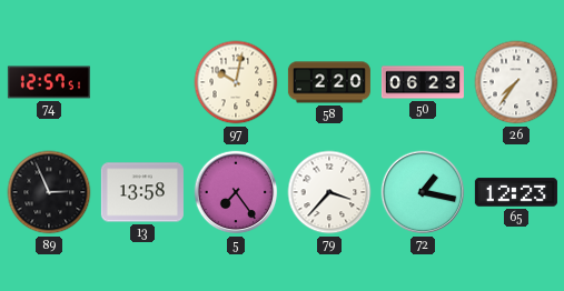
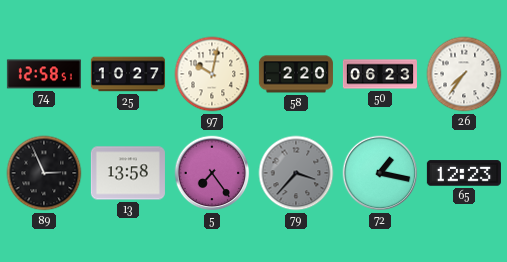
74: 12:57 -> 12:58 (44, 74)
25: none -> 10:27 (128, 74)
79 dial: white -> grey (296, 173)
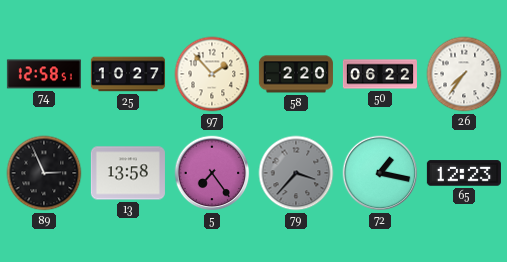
97: 10:02 -> 1:53 (212, 74)
50: 06:23 -> 06:22 (380, 74)
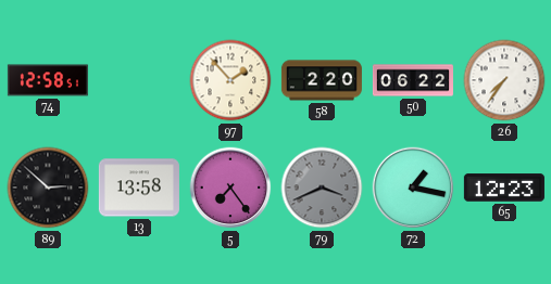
25: 10:27 -> none (128, 74)
89: 2:56 -> 2:52 (48, 188)
79: 3:37 -> 3:41 (322, 188)
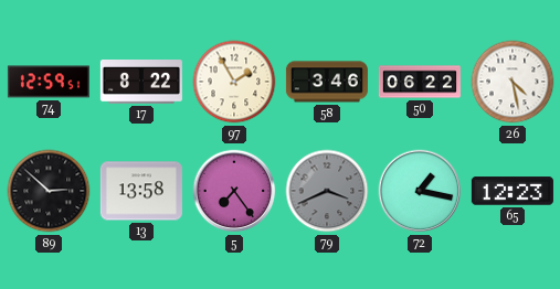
74: 12:58 -> 12:59 (49, 82)
17: none -> 8:22 (141, 83)
97: 1:53 -> 1:55 (234, 82)
58: 2:20 -> 3:46 (327, 82)
26: 7:36 -> 4:28 (513, 82)
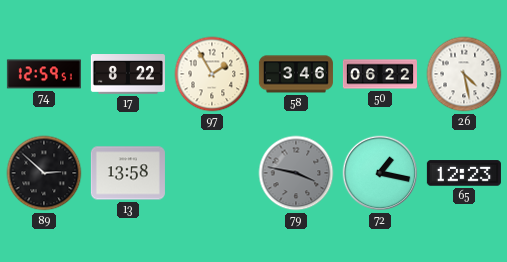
5: 7:24 -> none (234, 191)
79: 3:41 -> 3:47 (296, 173)
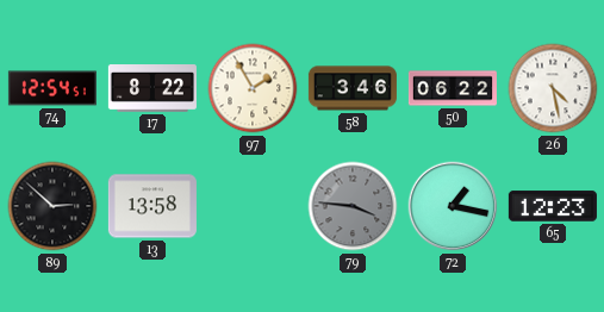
74: 12:59 -> 12:54 (52, 88)
79: 3:47 -> 3:46 (353, 206)
